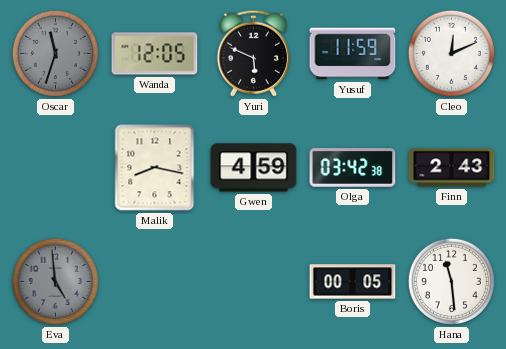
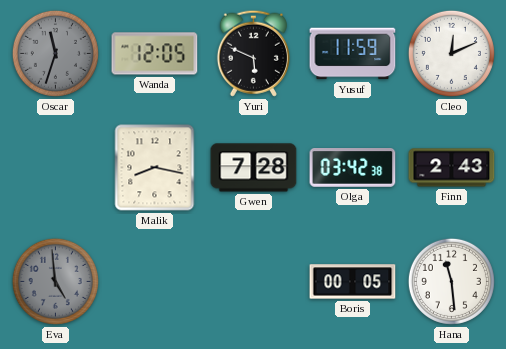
Gwen: 4:59 -> 7:28 (254, 168)
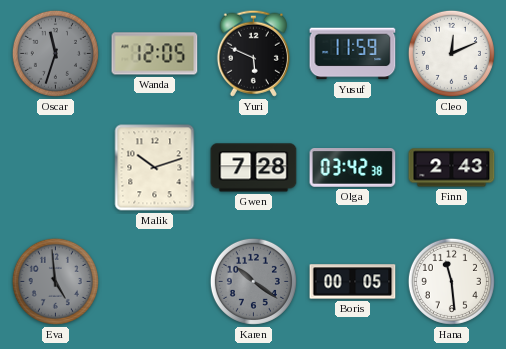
Malik: 8:17 -> 10:12 (155, 168)
Karen: none -> 10:21 (253, 281)
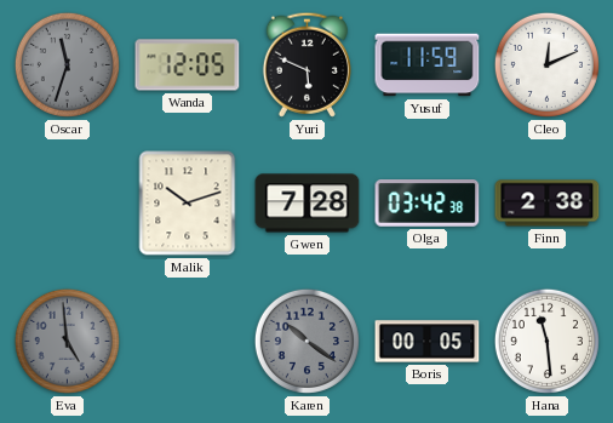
Finn: 2:43 -> 2:38 (548, 204)
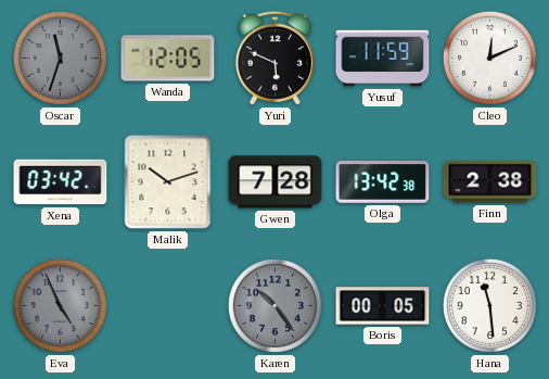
Xena: none -> 03:42 (61, 182)
Olga: 03:42 -> 13:42 (383, 182)
Eva: 4:59 -> 4:56 (60, 305)
Karen: 10:21 -> 10:24 (274, 305)
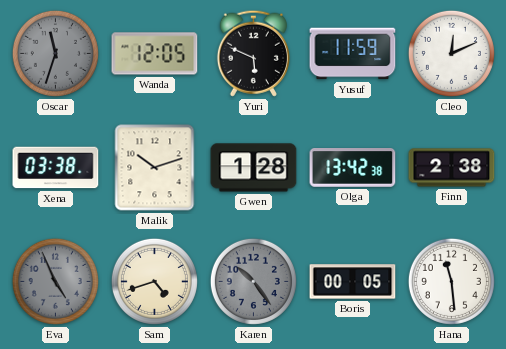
Xena: 03:42 -> 03:38 (56, 168)
Gwen: 7:28 -> 1:28 (254, 168)
Sam: none -> 4:42 (154, 281)
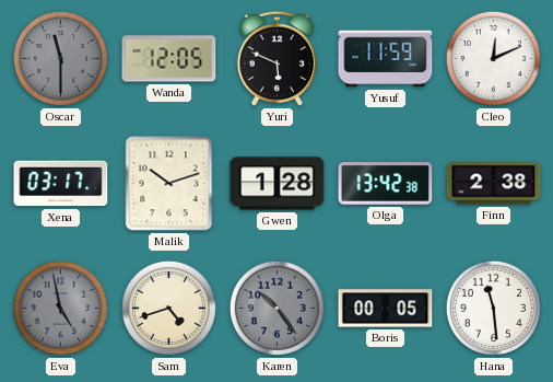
Oscar: 11:33 -> 11:30 (60, 58)
Xena: 03:38 -> 03:17 (61, 184)
Eva: 4:56 -> 4:58 (60, 308)
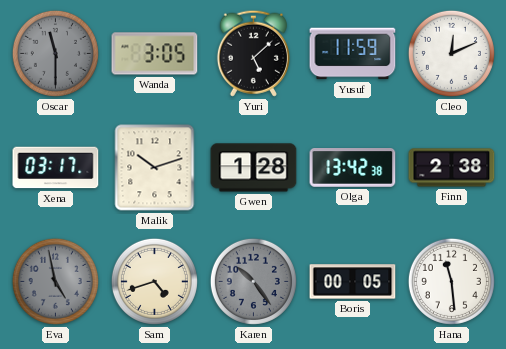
Wanda: 12:05 -> 3:05 (155, 54)
Yuri: 5:49 -> 5:08 (253, 53)
